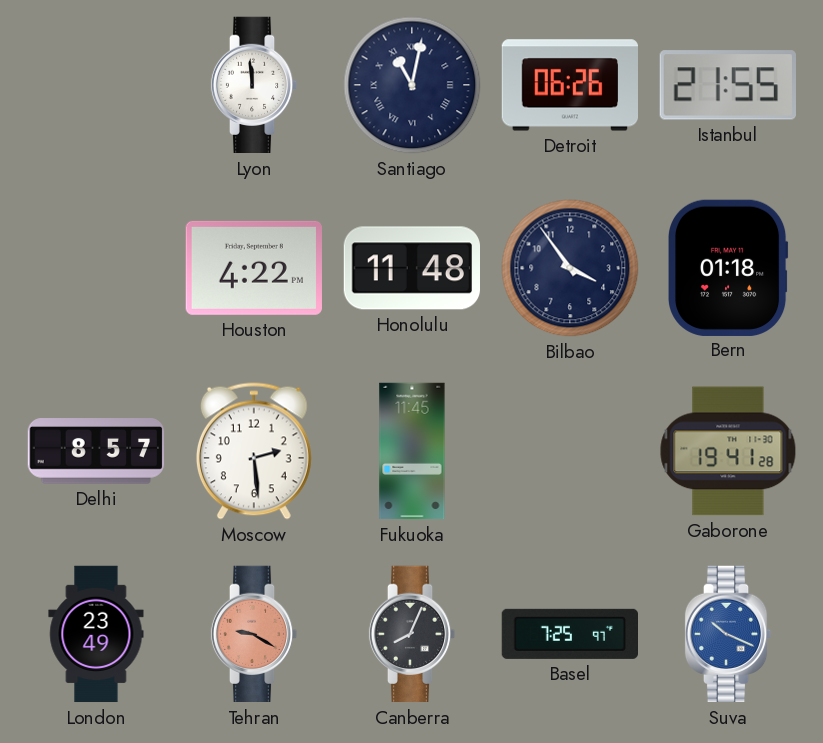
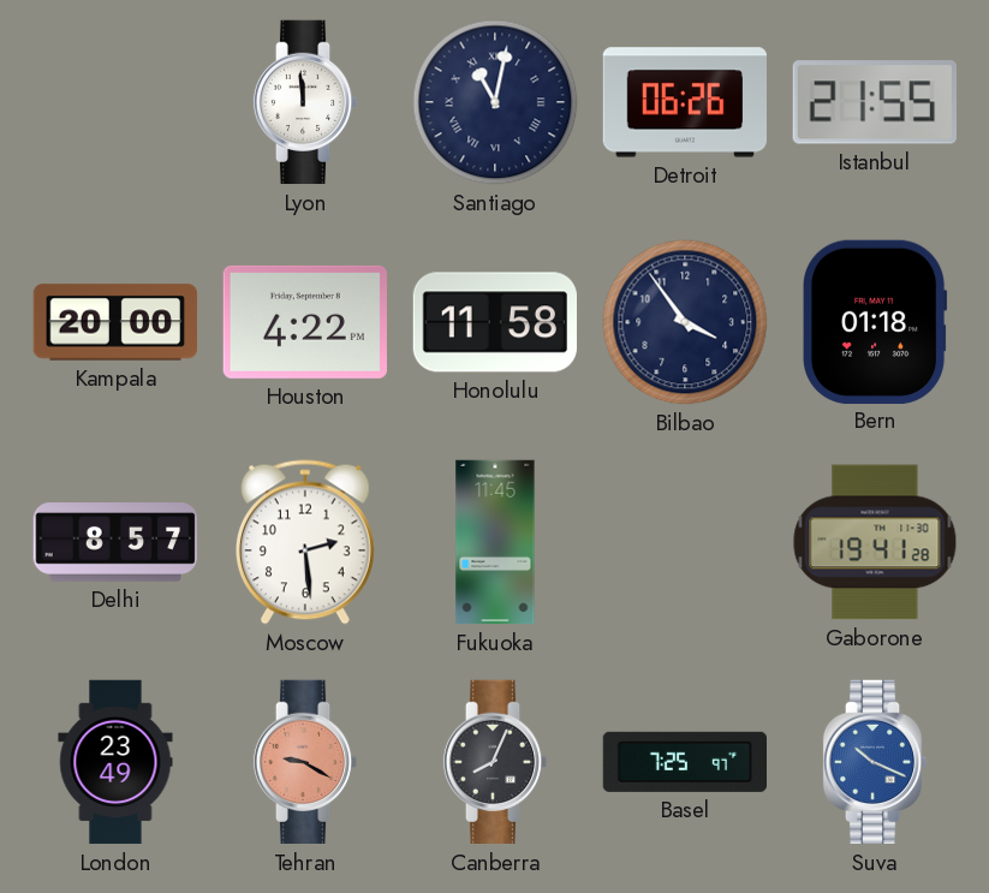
Kampala: none -> 20:00 (115, 322)
Honolulu: 11:48 -> 11:58 (494, 322)
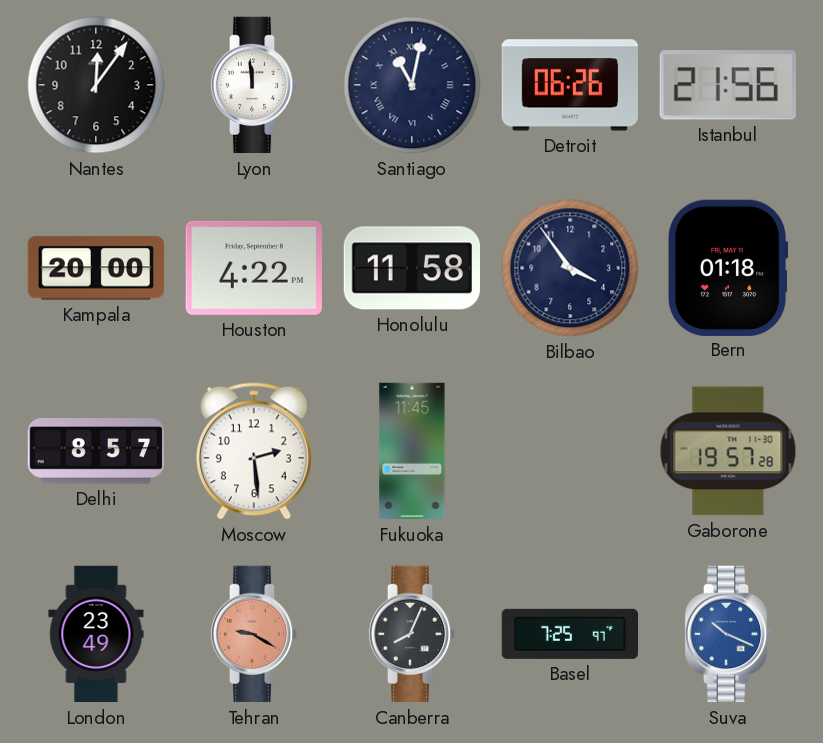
Nantes: none -> 12:06 (96, 85)
Istanbul: 21:55 -> 21:56 (728, 85)
Gaborone: 19:41 -> 19:57 (728, 451)
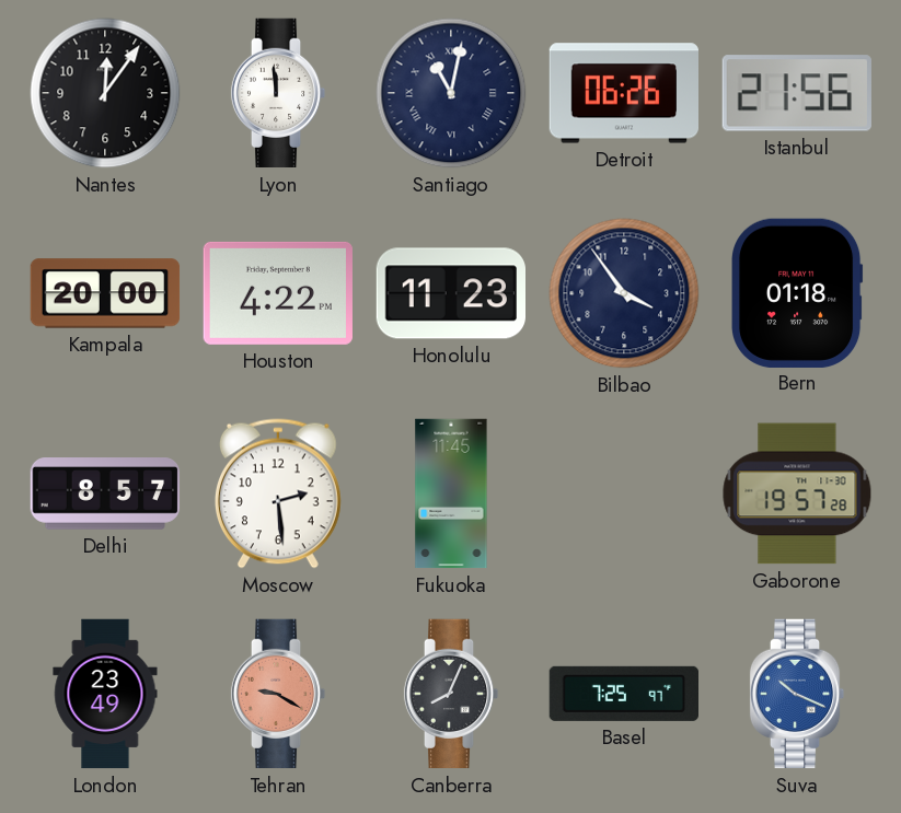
Honolulu: 11:58 -> 11:23 (450, 293)
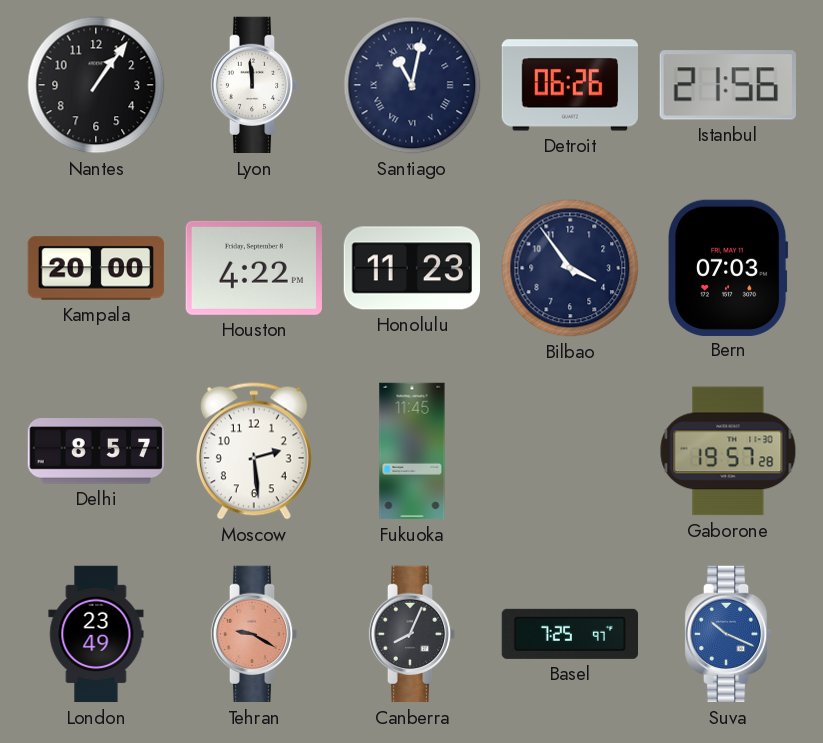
Nantes: 12:06 -> 1:06 (96, 85)
Bern: 01:18 -> 07:03 (729, 267)
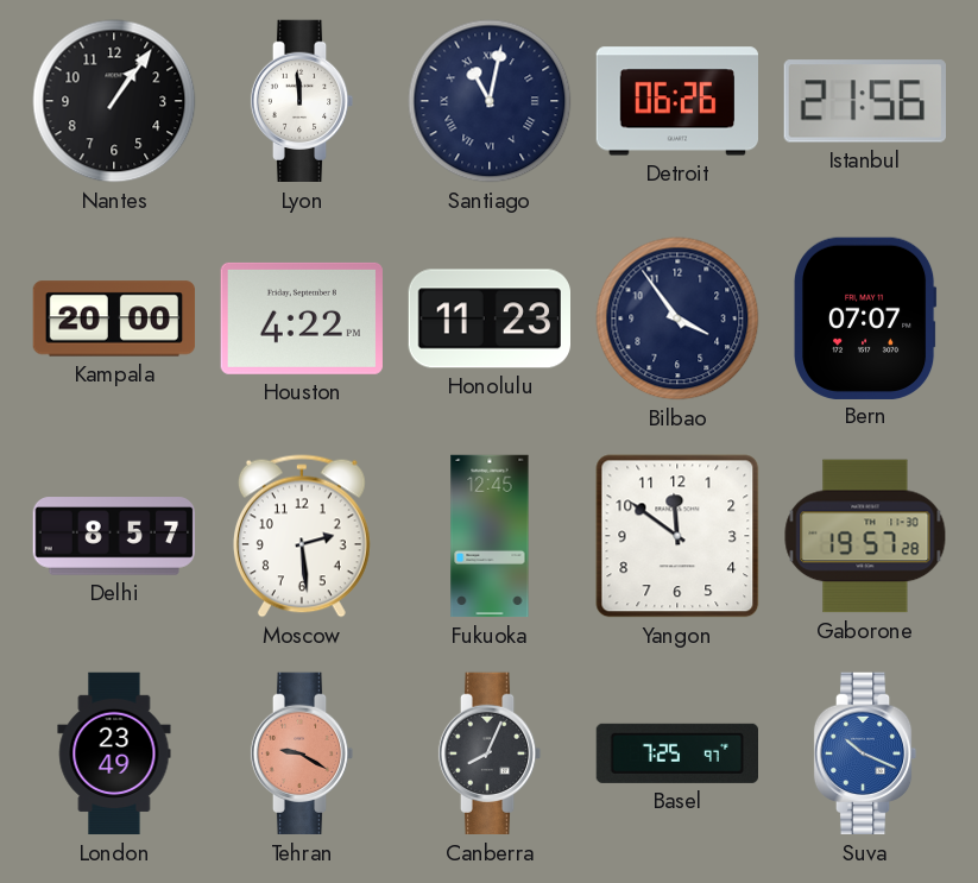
Bern: 07:03 -> 07:07 (866, 317)
Fukuoka: 11:45 -> 12:45 (490, 536)
Yangon: none -> 11:51 (677, 536)
